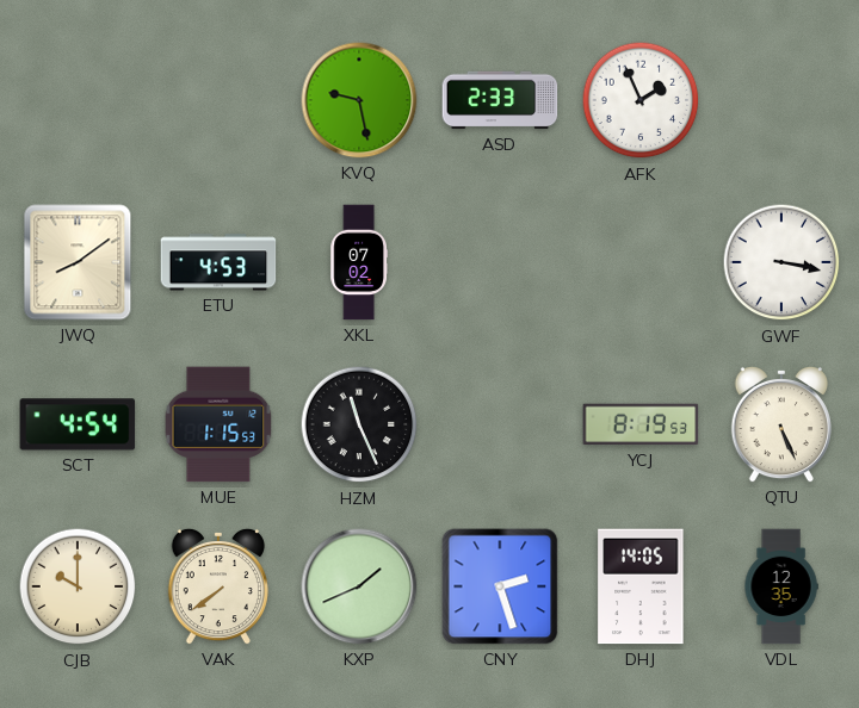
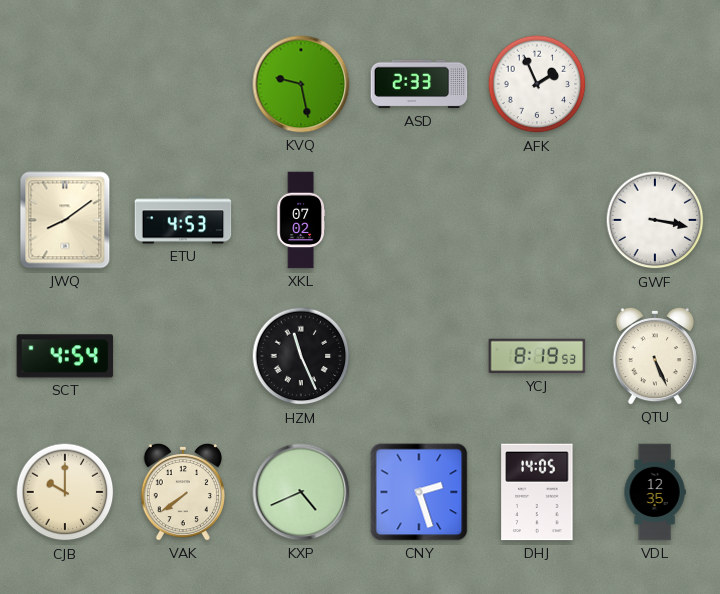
MUE: 1:15 -> none (218, 424)
KXP: 1:41 -> 4:41 (301, 492)
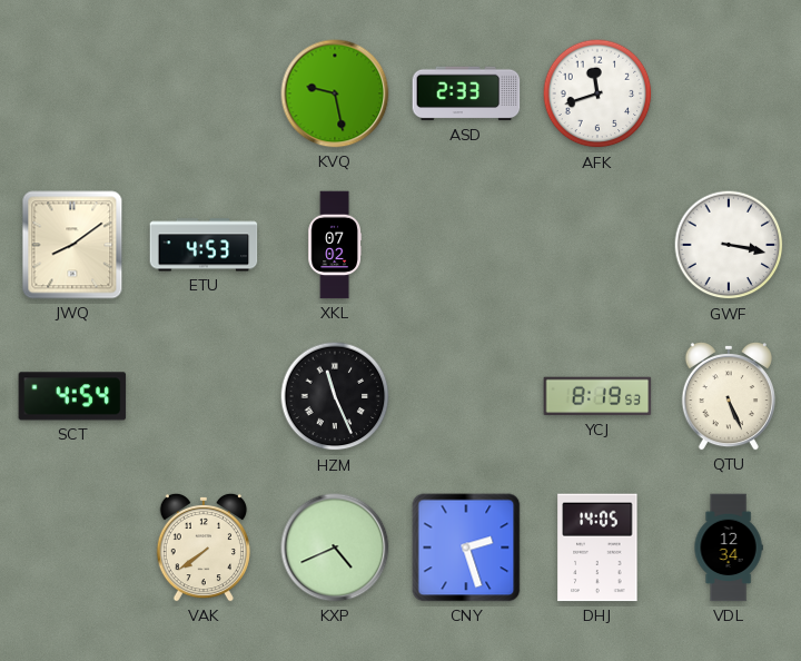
AFK: 1:56 -> 11:42 (597, 93)
CJB: 10:00 -> none (65, 492)
VDL: 12:35 -> 12:34 (729, 547)
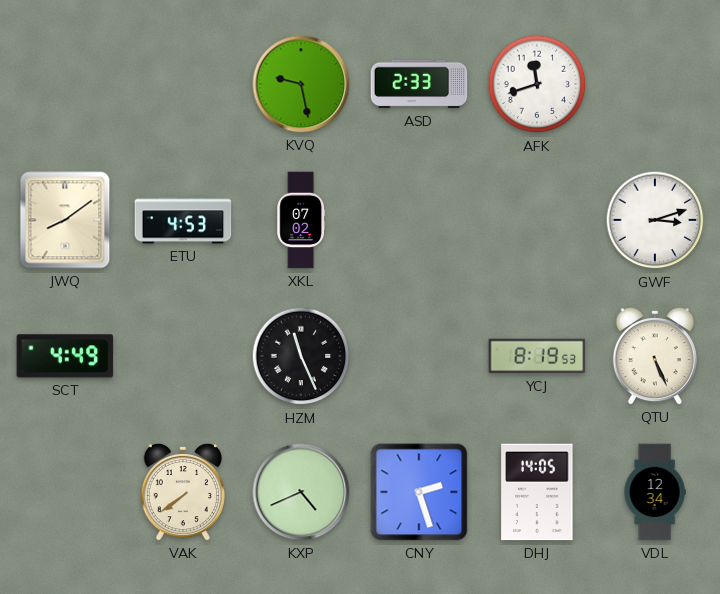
GWF: 3:17 -> 3:12 (655, 220)
SCT: 4:54 -> 4:49 (65, 356)
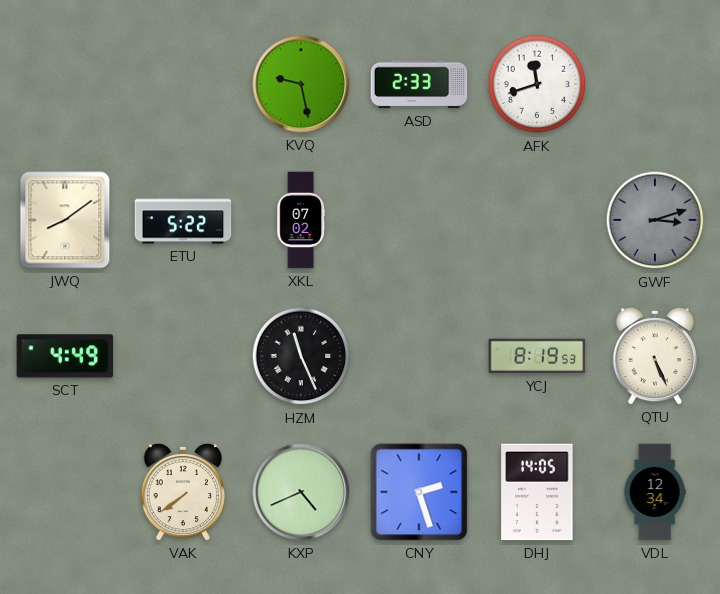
ETU: 4:53 -> 5:22 (183, 220)
GWF dial: white -> grey (655, 220)
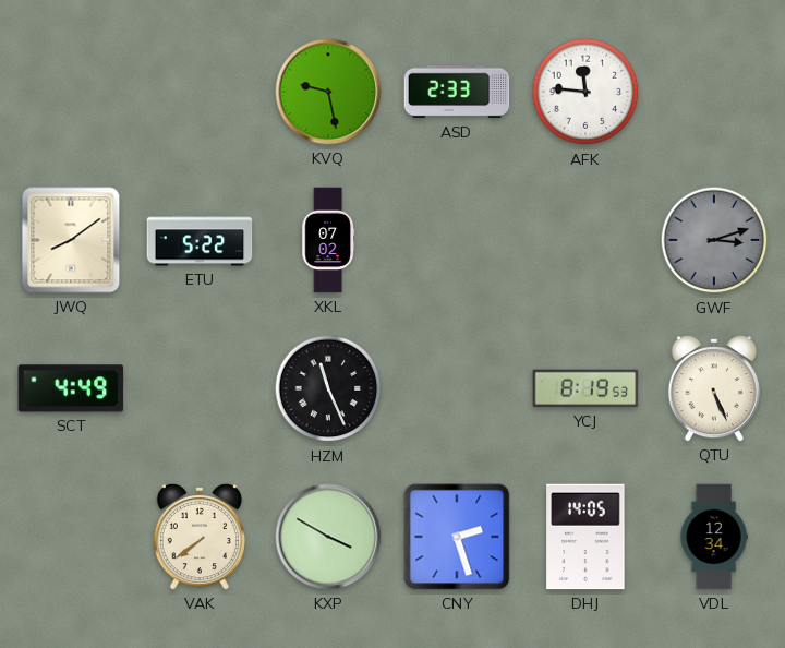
AFK: 11:42 -> 11:46 (585, 92)
KXP: 4:41 -> 3:50 (328, 537)
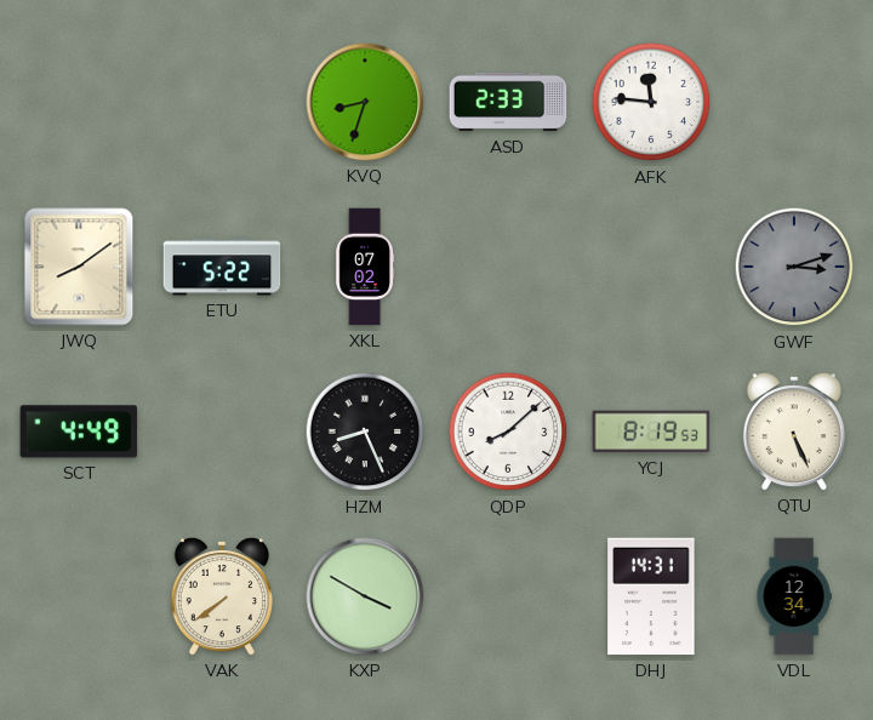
KVQ: 9:28 -> 8:33 (365, 102)
HZM: 11:26 -> 8:26 (365, 432)
QDP: none -> 8:08 (508, 432)
CNY: 2:27 -> none (457, 537)
DHJ: 14:05 -> 14:31 (651, 596)
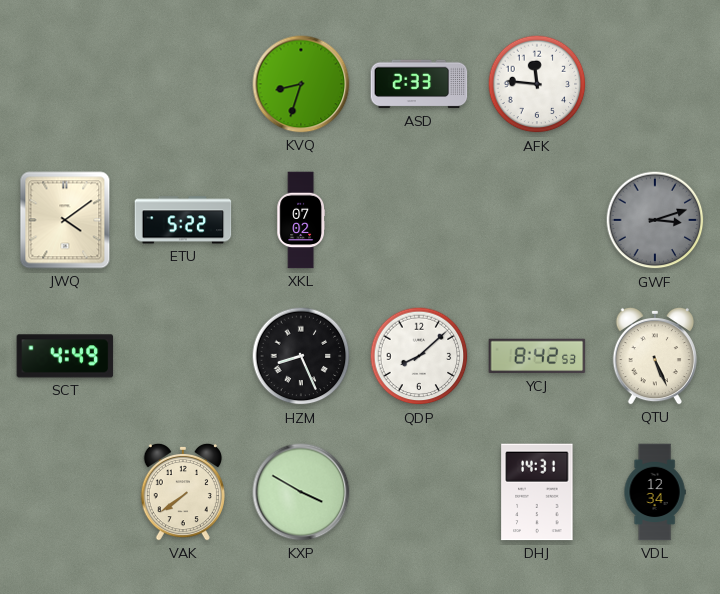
JWQ: 8:09 -> 4:09 (65, 220)
YCJ: 8:19 -> 8:42 (537, 356)
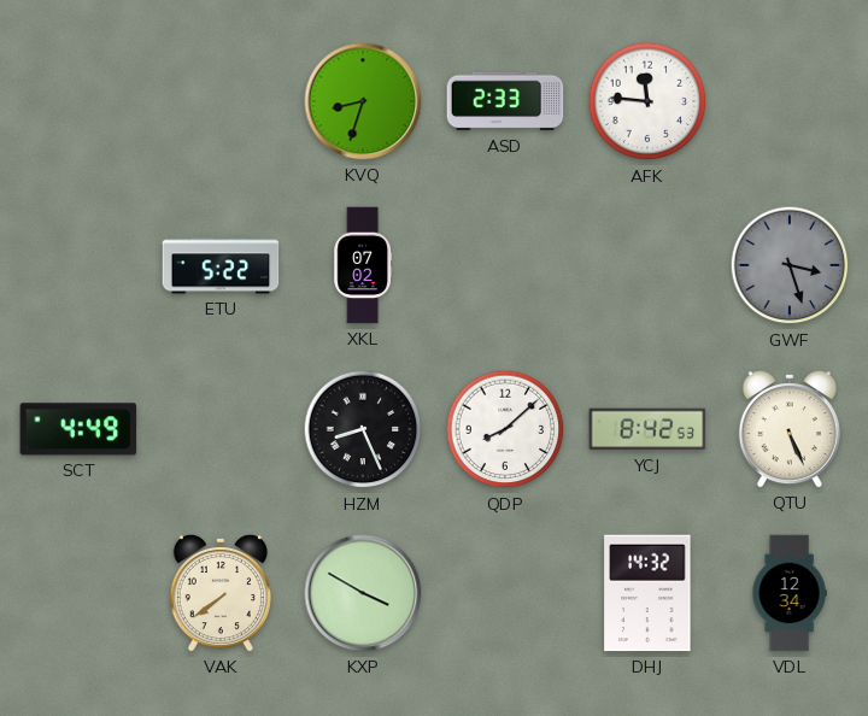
JWQ: 4:09 -> none (65, 220)
GWF: 3:12 -> 3:27 (790, 265)
DHJ: 14:31 -> 14:32 (647, 593)
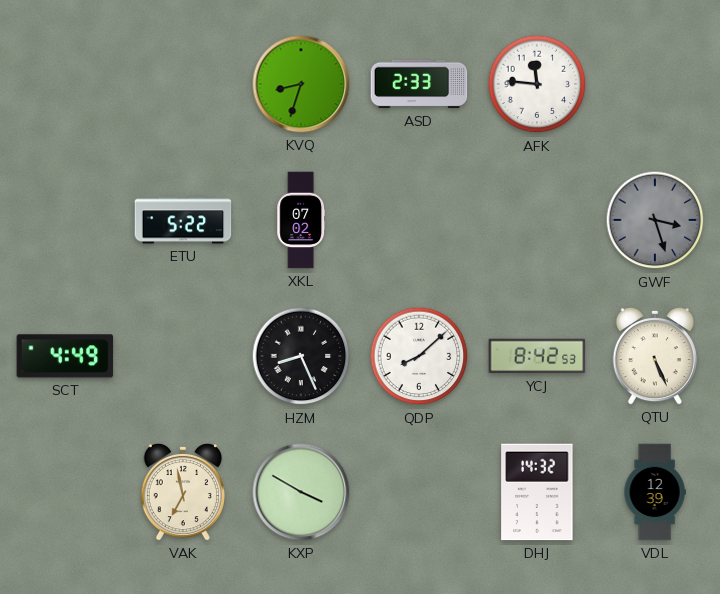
VAK: 7:39 -> 6:58 (183, 492)
VDL: 12:34 -> 12:39 (655, 492)
